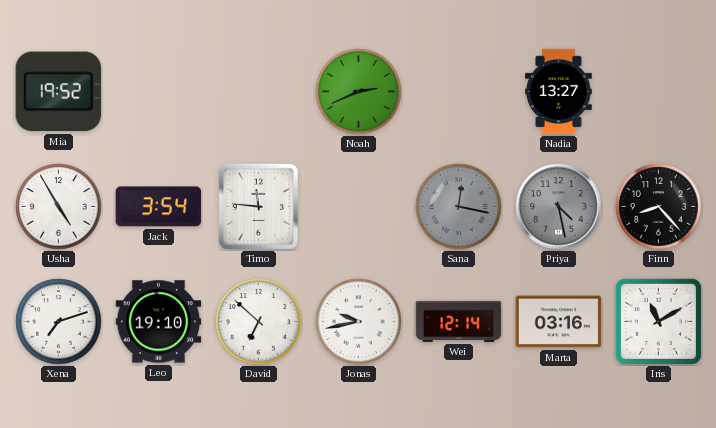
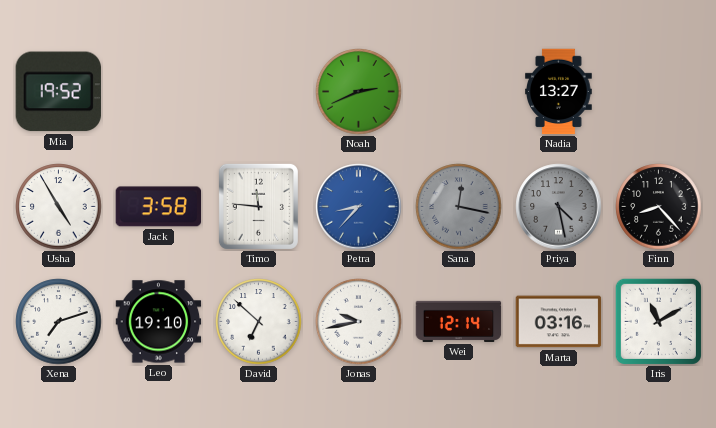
Jack: 3:54 -> 3:58 (159, 207)
Petra: none -> 8:37 (359, 207)
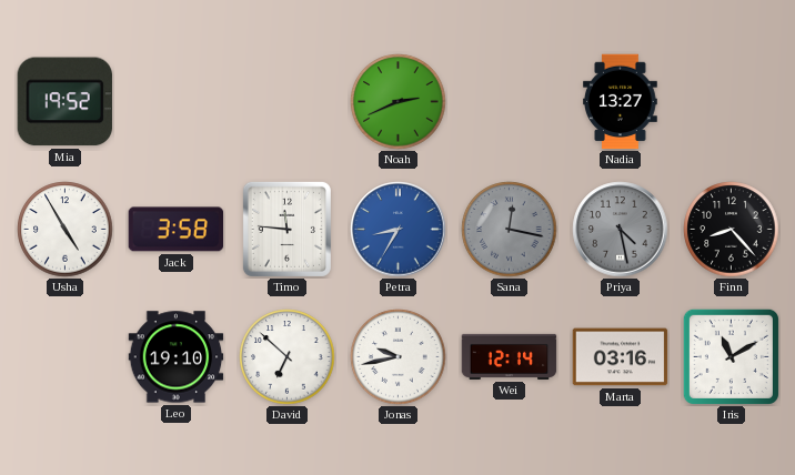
Petra: 8:37 -> 8:35 (399, 230)
Xena: 7:12 -> none (59, 322)
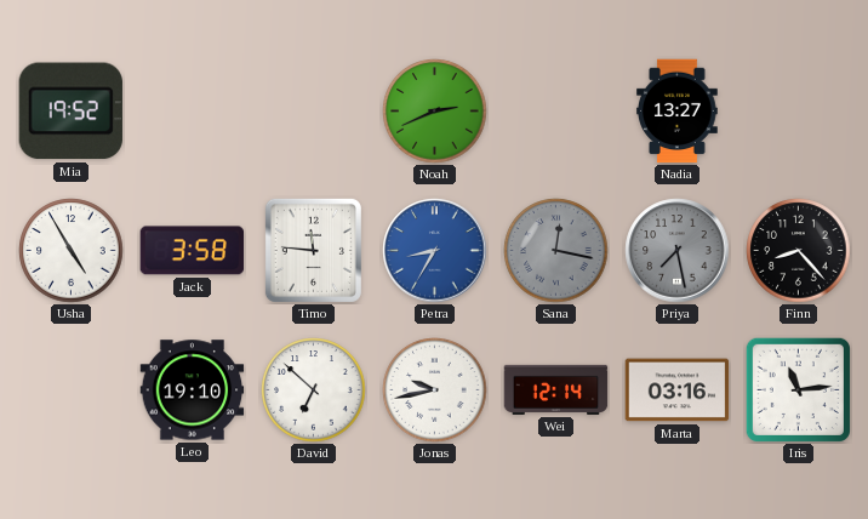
Priya: 4:28 -> 7:28 (678, 251)
Iris: 11:10 -> 11:14 (798, 389)
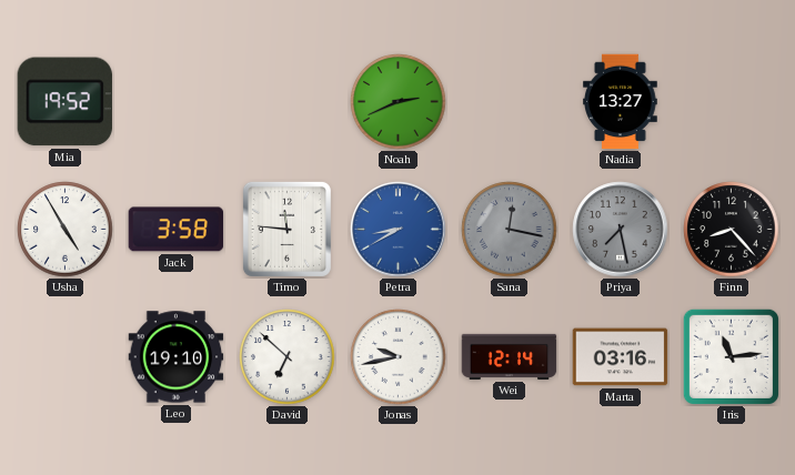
Petra: 8:35 -> 8:40 (399, 230)
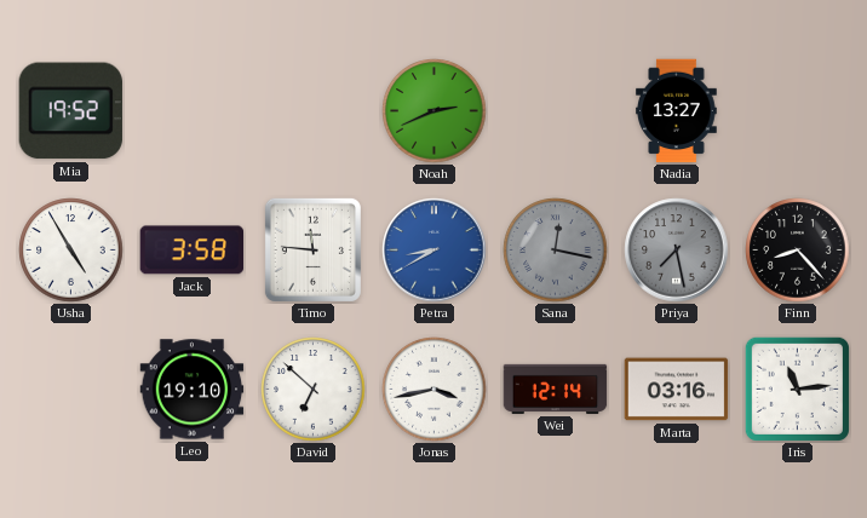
Jonas: 9:43 -> 3:43 (435, 390)
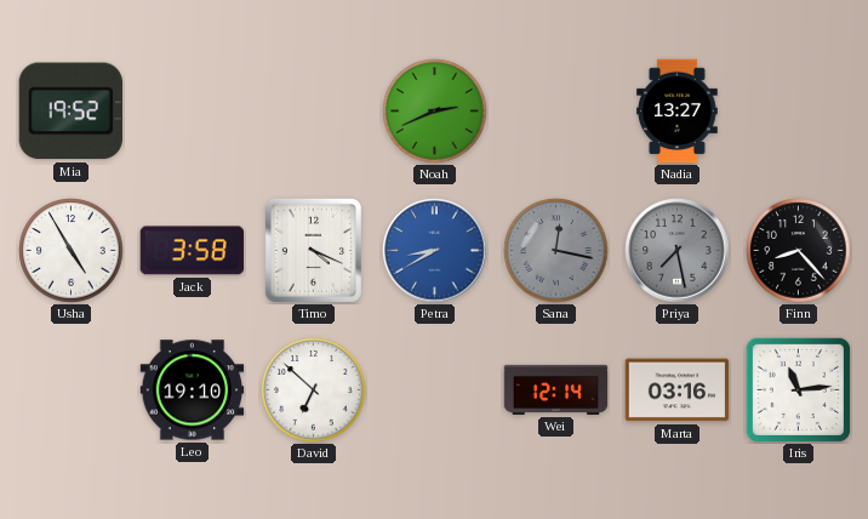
Timo: 11:46 -> 4:19 (313, 250)
Jonas: 3:43 -> none (435, 390)
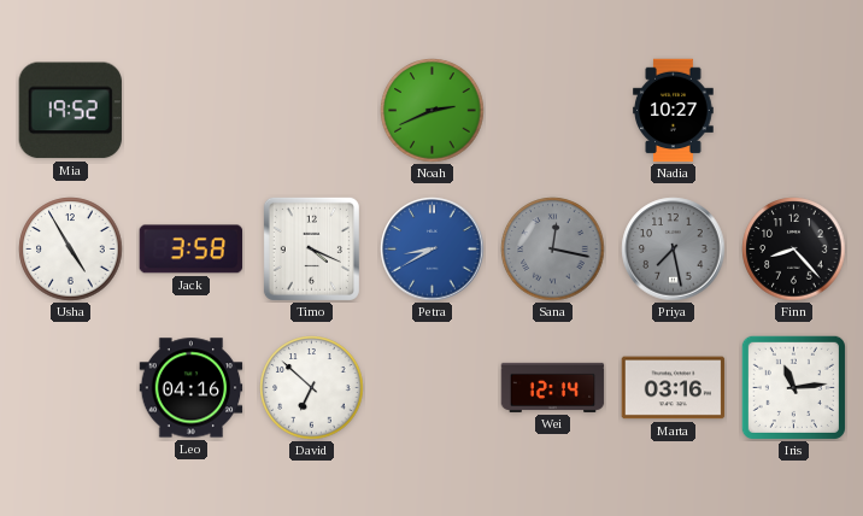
Nadia: 13:27 -> 10:27 (674, 111)
Leo: 19:10 -> 04:16 (192, 388)
